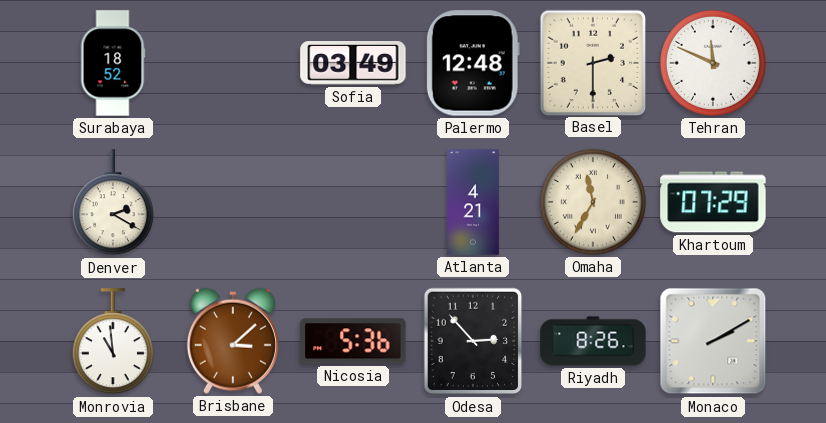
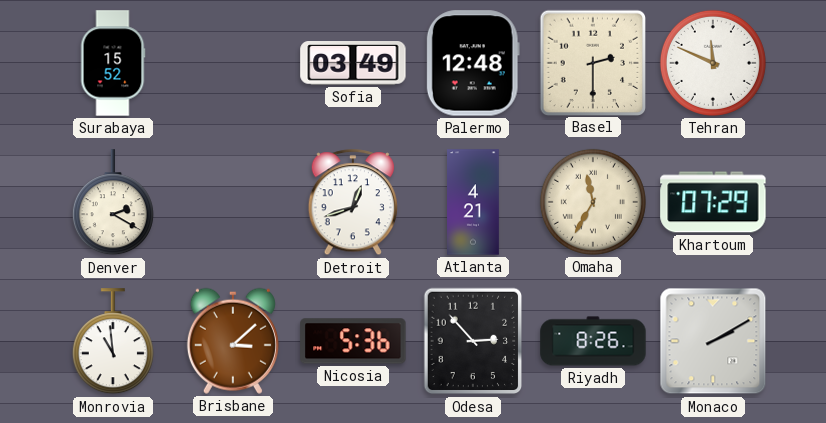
Surabaya: 18:52 -> 15:52 (113, 63)
Detroit: none -> 12:42 (353, 203)
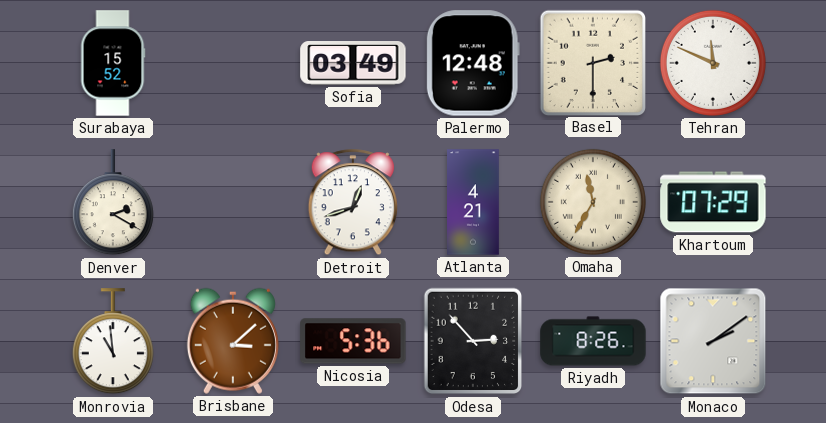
Monaco: 2:10 -> 2:09 (713, 341)
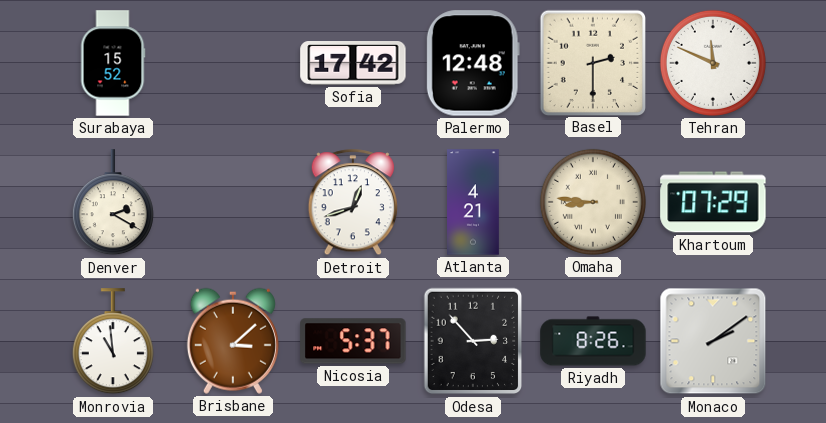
Sofia: 03:49 -> 17:42 (353, 64)
Omaha: 11:35 -> 8:46 (593, 202)
Nicosia: 5:36 -> 5:37 (353, 341)
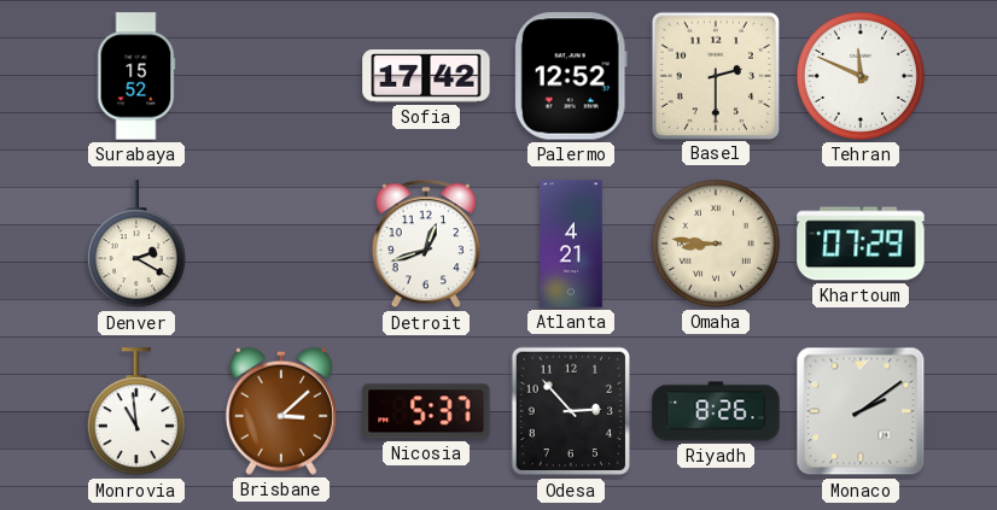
Palermo: 12:48 -> 12:52 (571, 76)
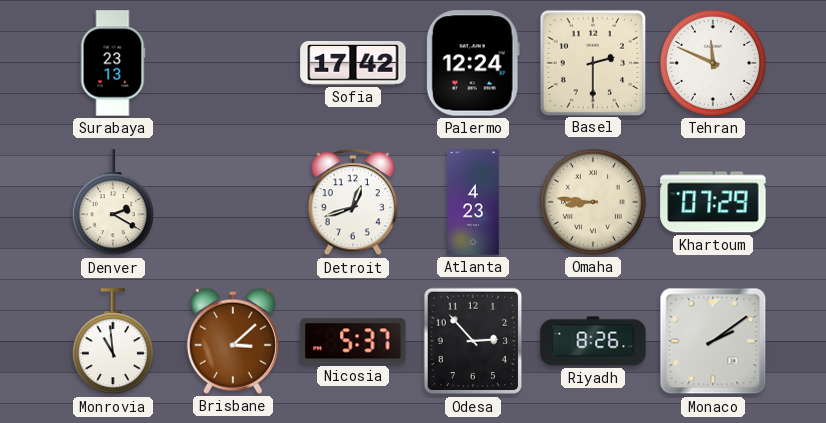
Surabaya: 15:52 -> 23:13 (113, 63)
Palermo: 12:52 -> 12:24 (473, 63)
Atlanta: 4:21 -> 4:23 (473, 202)
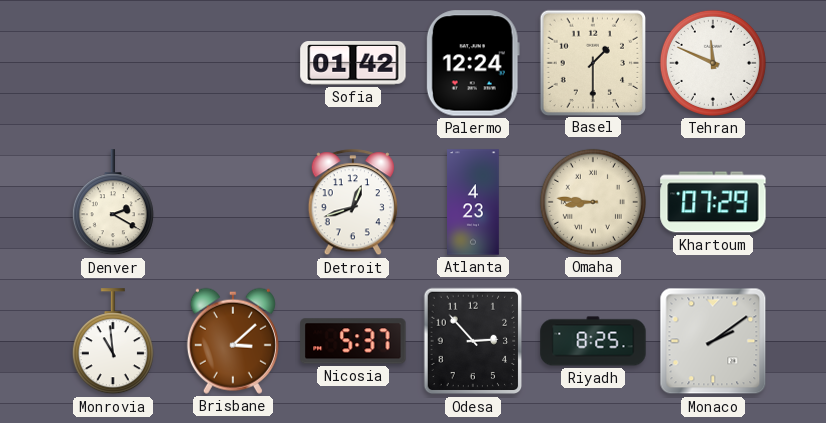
Surabaya: 23:13 -> none (113, 63)
Sofia: 17:42 -> 01:42 (353, 64)
Basel: 2:30 -> 1:30 (592, 62)
Riyadh: 8:26 -> 8:25 (593, 341)
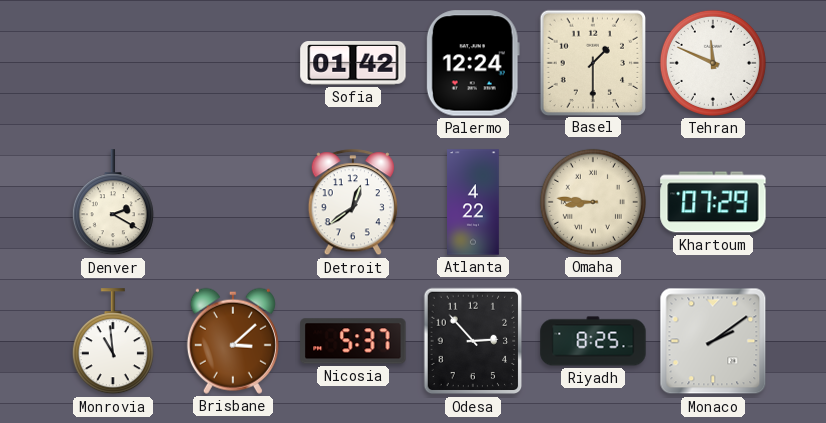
Detroit: 12:42 -> 12:39 (353, 203)
Atlanta: 4:23 -> 4:22 (473, 202)
